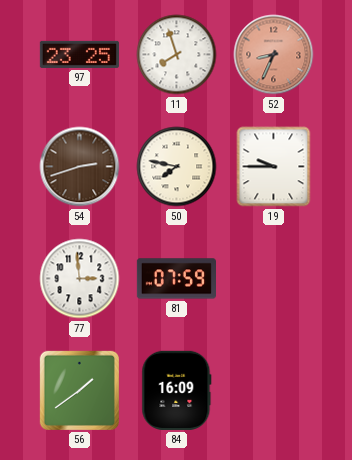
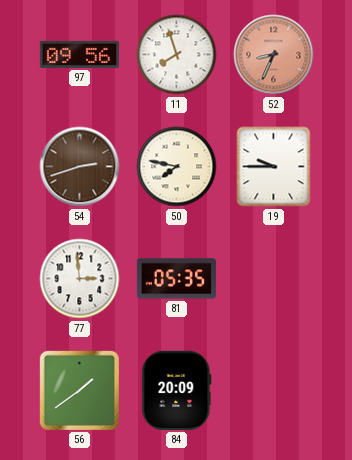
97: 23:25 -> 09:56 (79, 54)
81: 07:59 -> 05:35 (176, 279)
84: 16:09 -> 20:09 (177, 390)
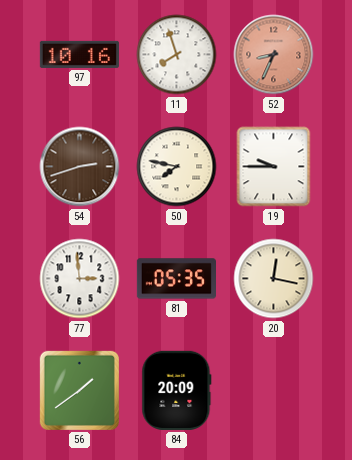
97: 09:56 -> 10:16 (79, 54)
20: none -> 12:17 (274, 279)
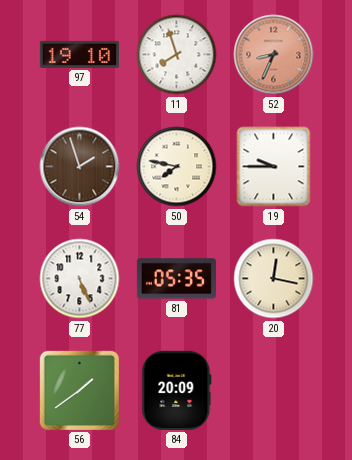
97: 10:16 -> 19:10 (79, 54)
54: 2:42 -> 1:57 (80, 167)
77: 2:59 -> 5:26 (80, 279)
